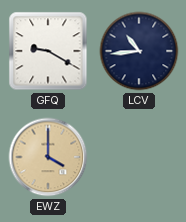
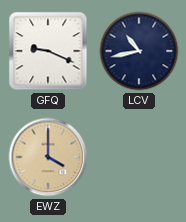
GFQ: 9:20 -> 9:19 (48, 51)
LCV: 10:44 -> 10:43 (139, 51)
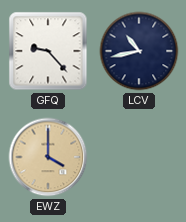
GFQ: 9:19 -> 9:23 (48, 51)
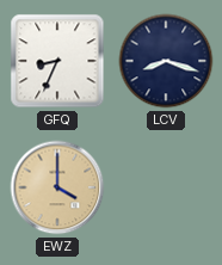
GFQ: 9:23 -> 8:34 (57, 61)
LCV: 10:43 -> 8:18 (166, 61)
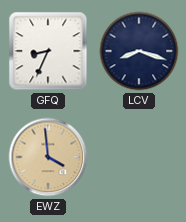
EWZ: 4:00 -> 3:59 (48, 157)
